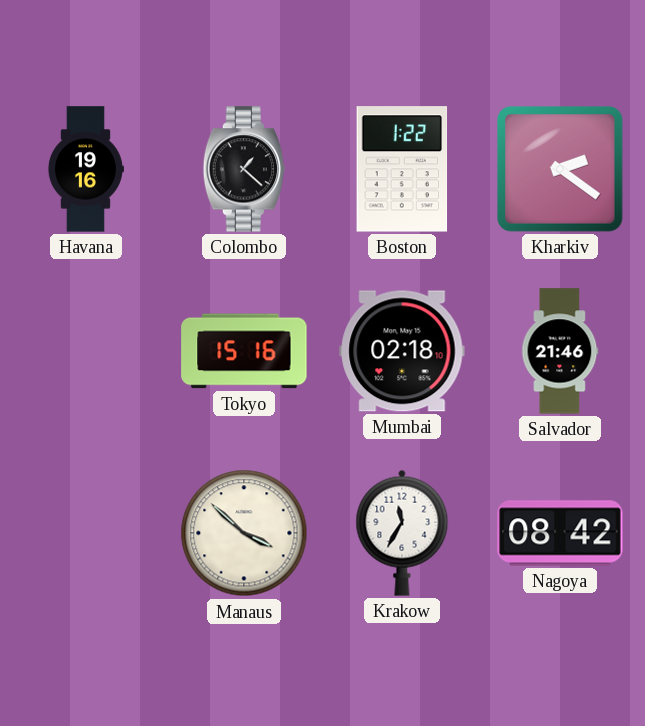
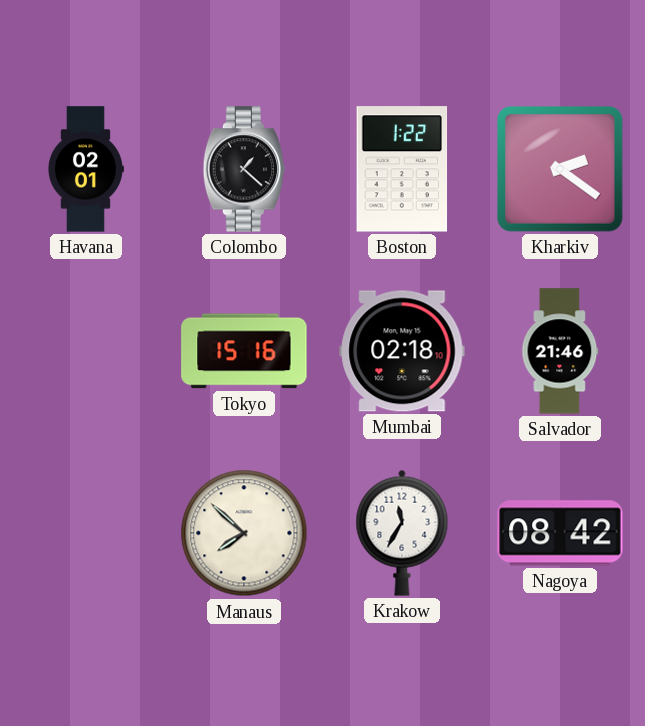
Havana: 19:16 -> 02:01 (85, 169)
Manaus: 3:52 -> 7:52 (244, 533)
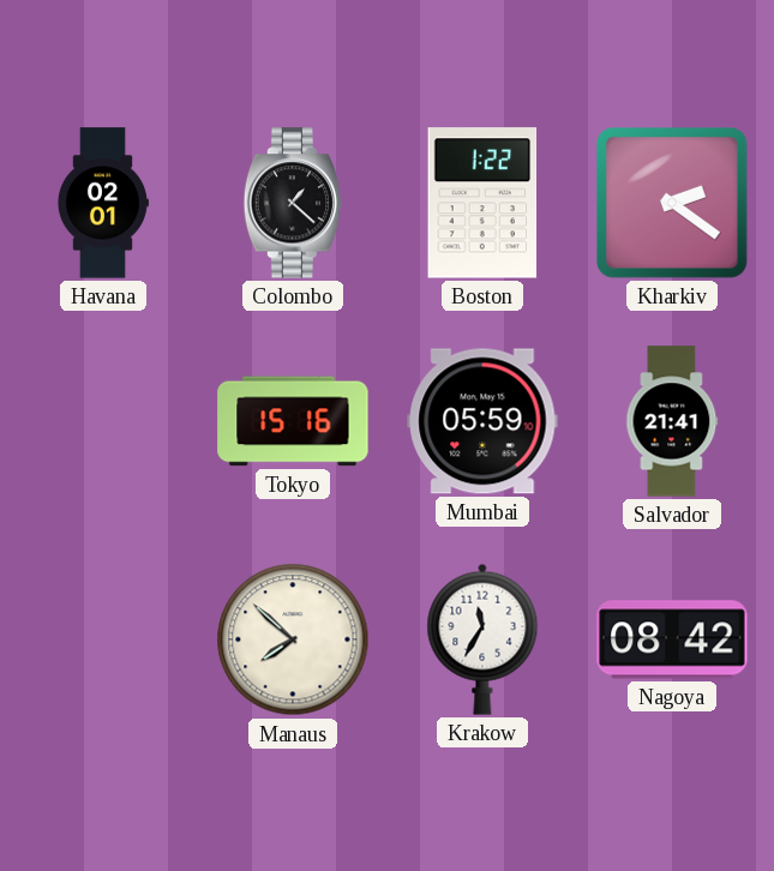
Mumbai: 02:18 -> 05:59 (482, 421)
Salvador: 21:46 -> 21:41 (672, 421)
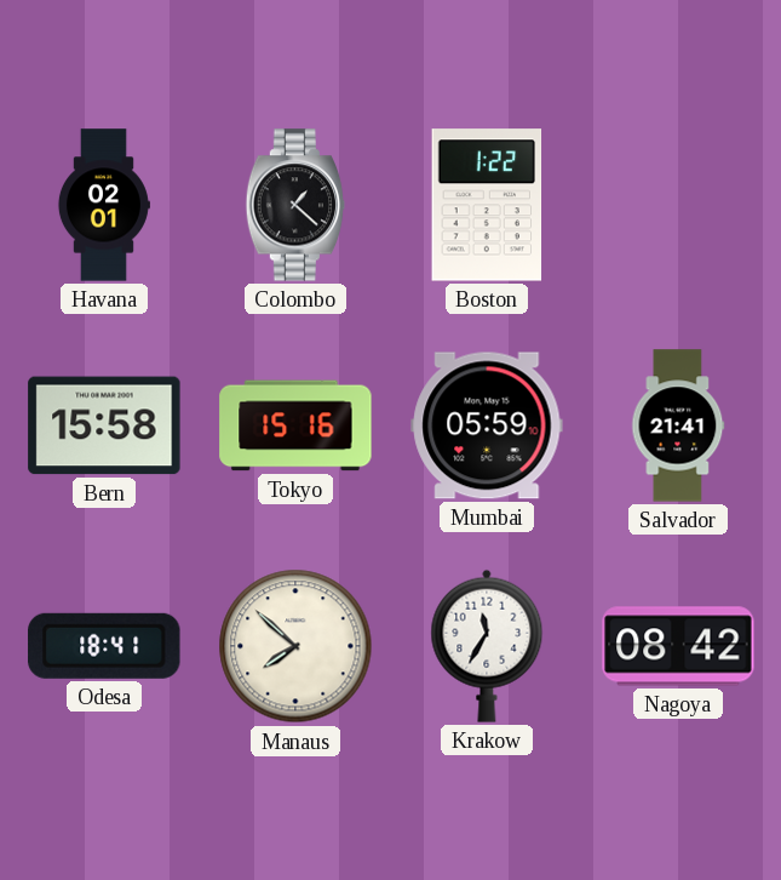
Kharkiv: 2:21 -> none (673, 204)
Bern: none -> 15:58 (104, 425)
Odesa: none -> 18:41 (104, 646)
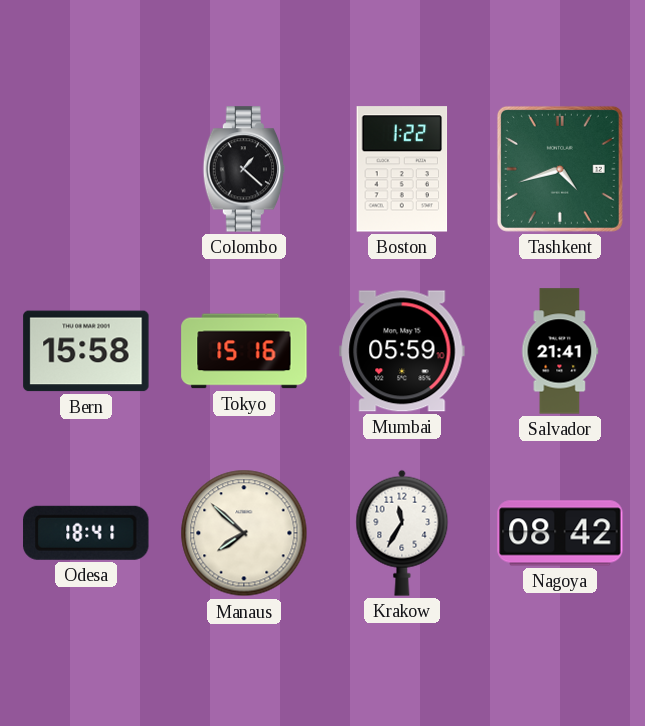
Havana: 02:01 -> none (103, 205)
Tashkent: none -> 4:42 (560, 169)
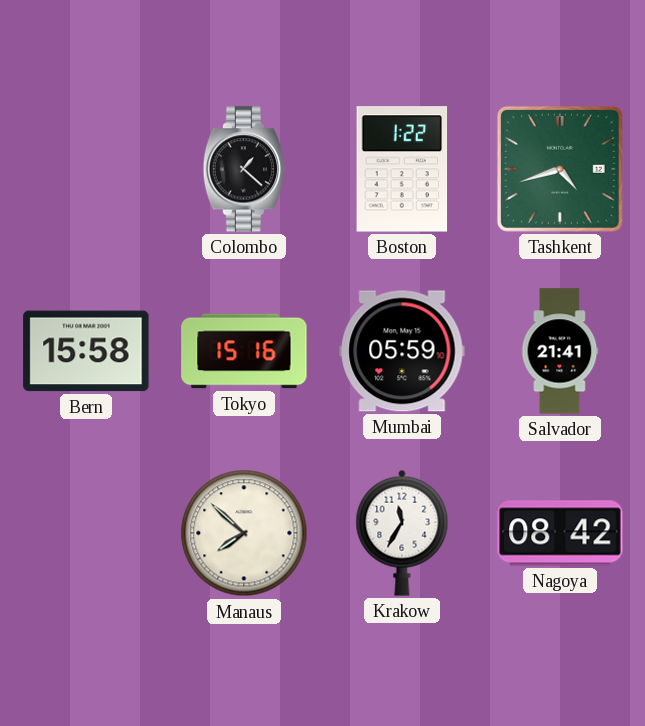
Odesa: 18:41 -> none (86, 533)
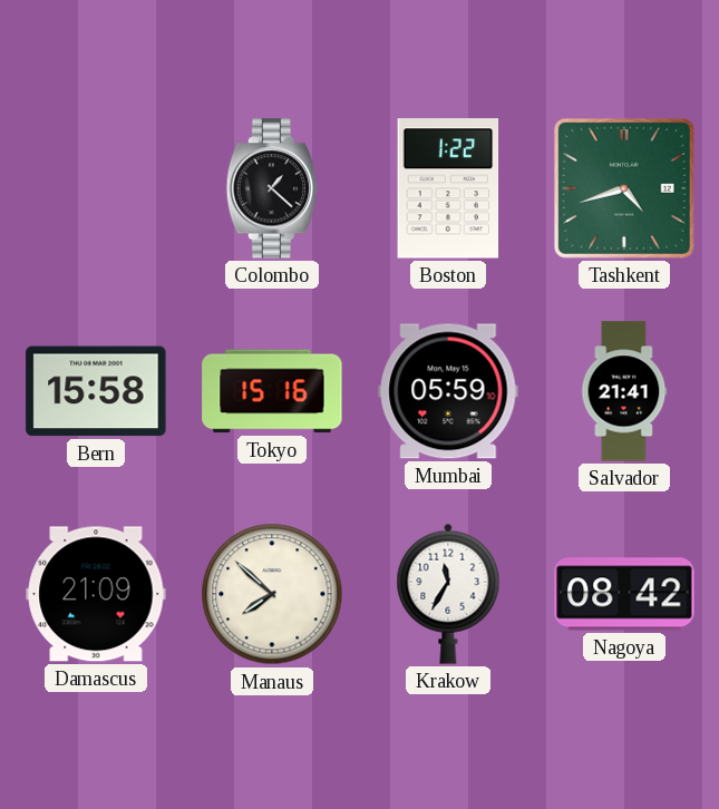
Damascus: none -> 21:09 (96, 594)
